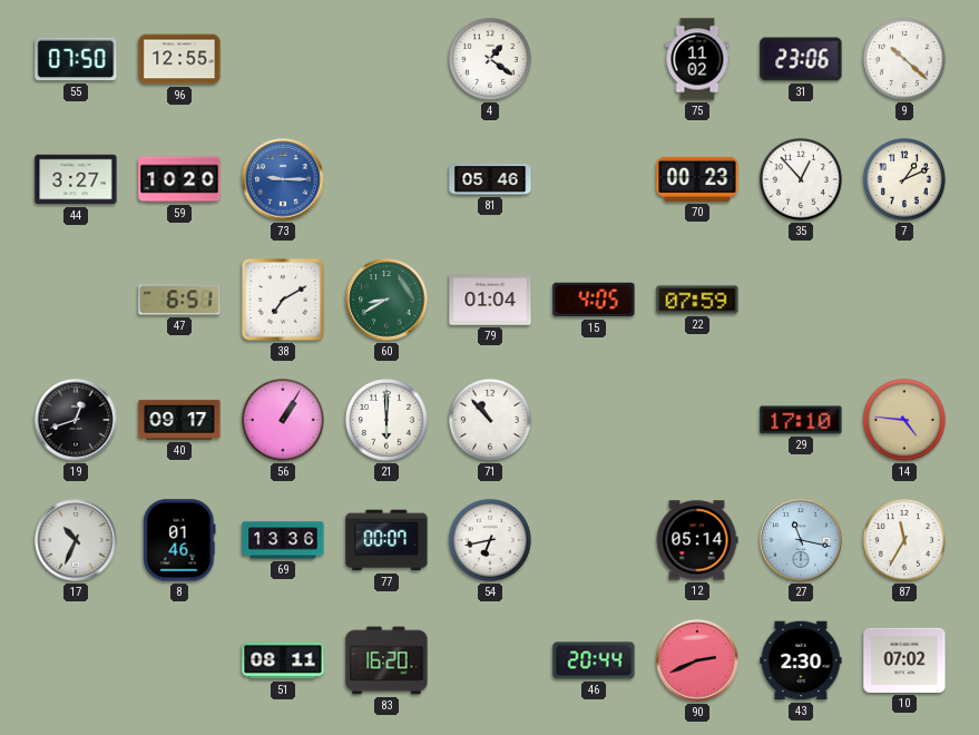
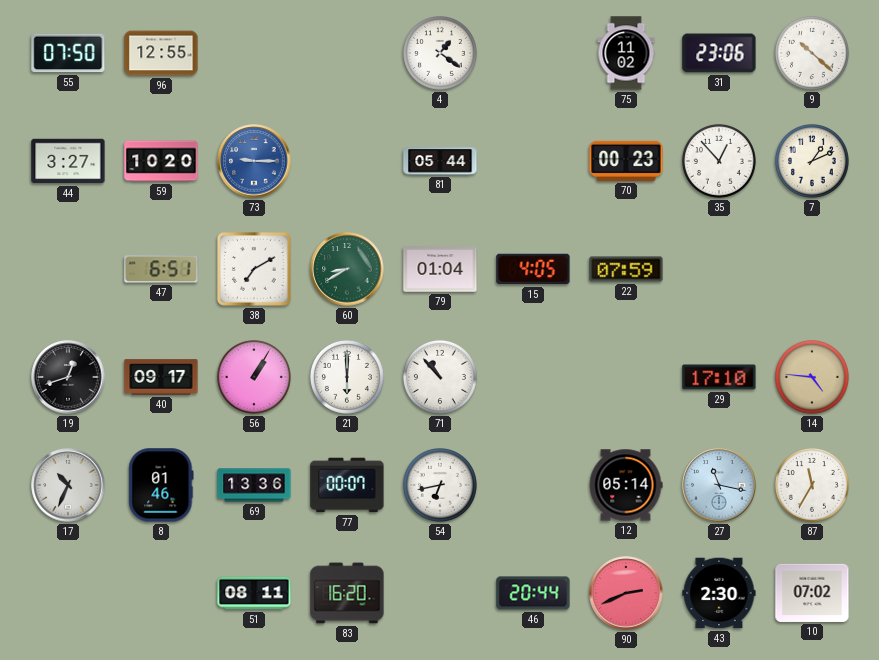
81: 05:46 -> 05:44 (440, 161)
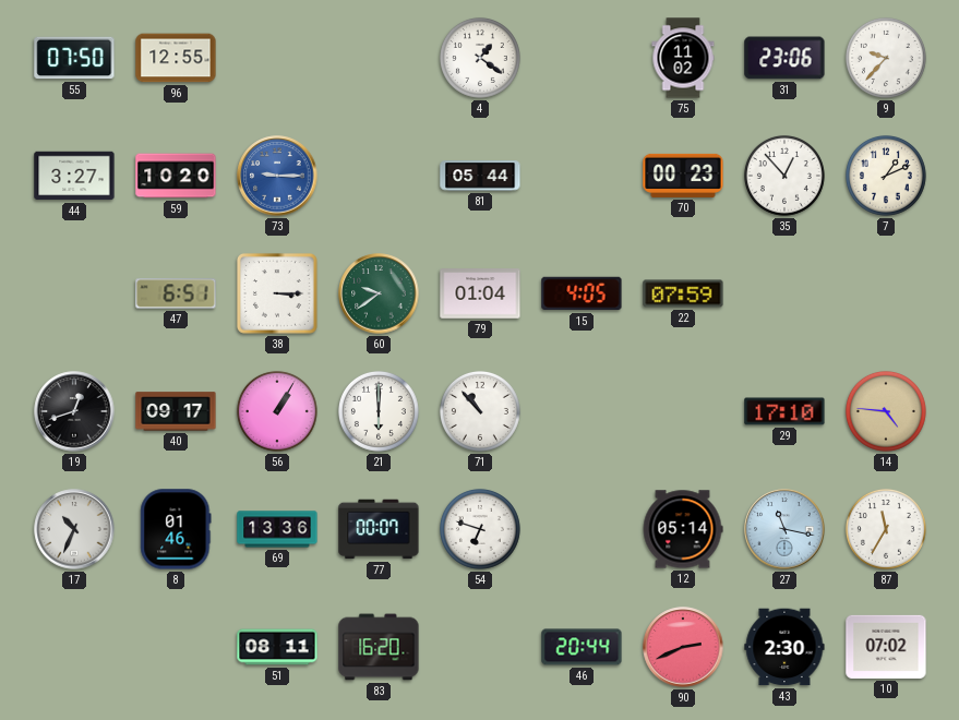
9: 10:22 -> 9:37 (886, 58)
38: 7:10 -> 3:15 (277, 293)
60: 8:40 -> 9:39 (379, 293)
54: 6:43 -> 6:48 (480, 529)
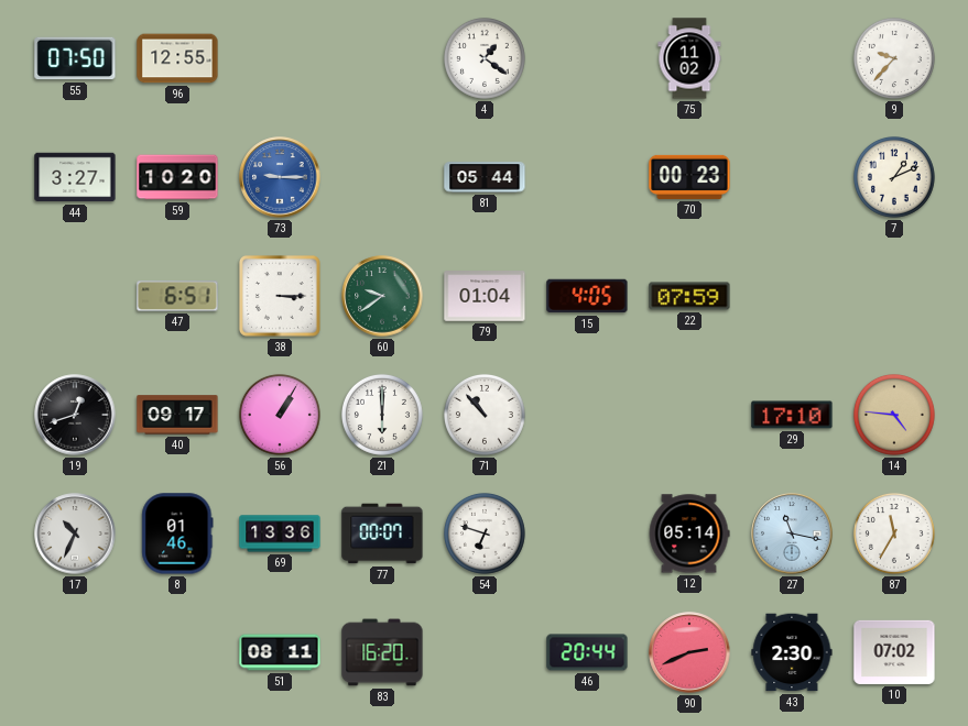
31: 23:06 -> none (784, 58)
35: 12:53 -> none (784, 176)
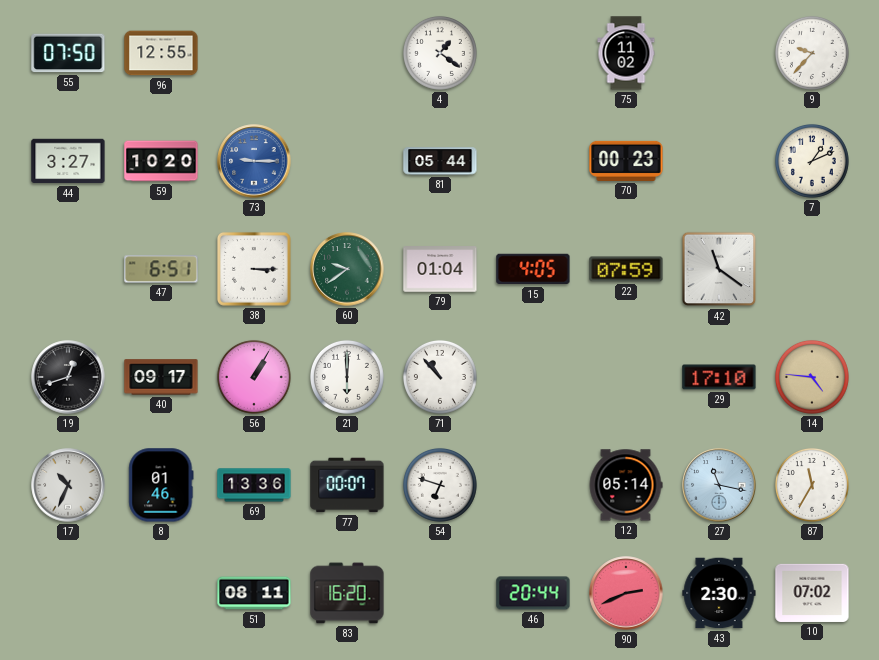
42: none -> 11:21 (719, 269)
